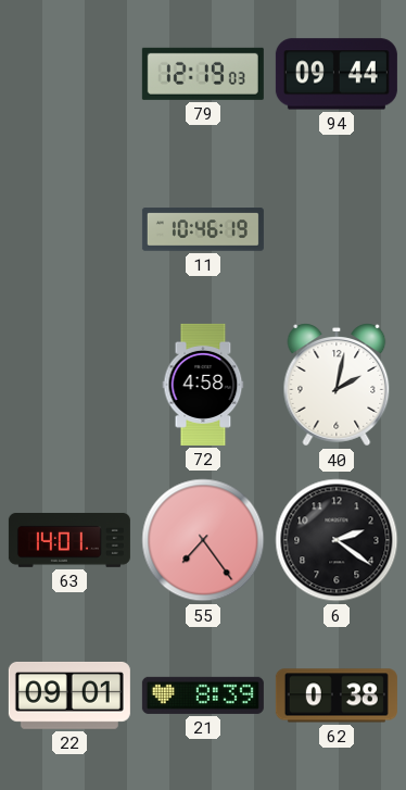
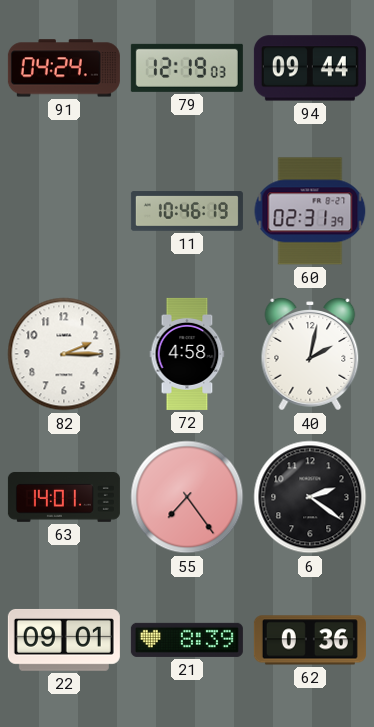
91: none -> 04:24 (64, 68)
60: none -> 02:31 (310, 211)
82: none -> 2:15 (64, 354)
62: 0:38 -> 0:36 (310, 640)
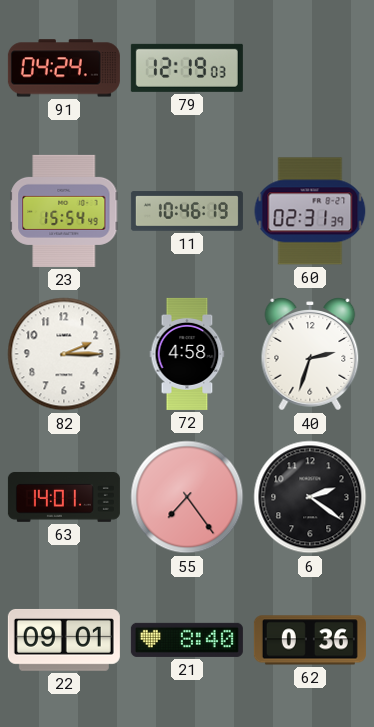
94: 09:44 -> none (310, 68)
23: none -> 15:54 (64, 211)
40: 2:02 -> 2:33 (310, 354)
21: 8:39 -> 8:40 (187, 640)
